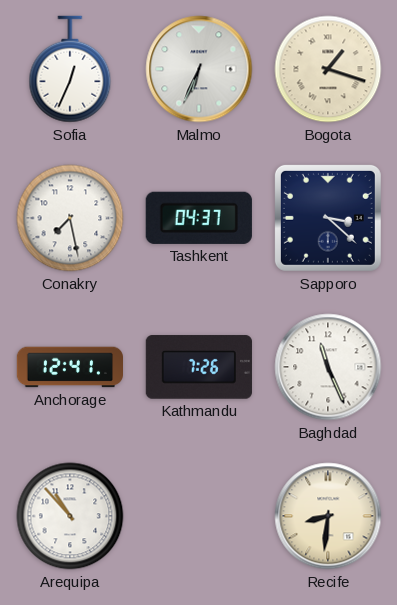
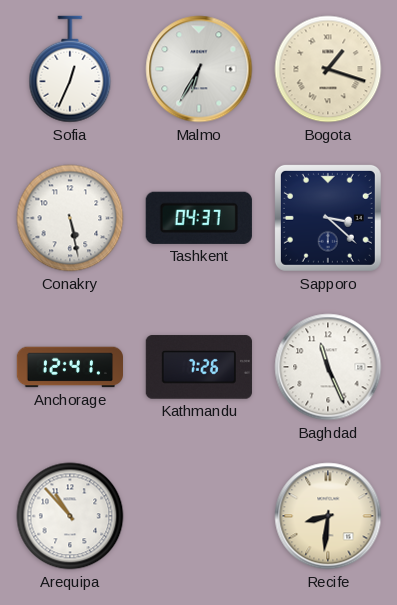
Malmo: 6:34 -> 6:35 (199, 69)
Conakry: 7:28 -> 5:28 (70, 218)
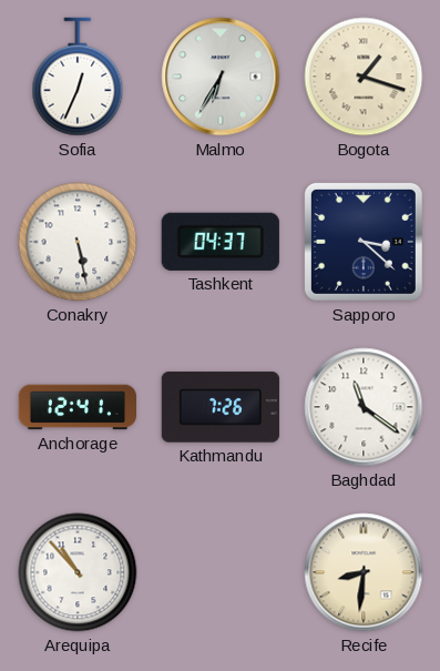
Baghdad: 11:26 -> 11:21 (364, 407)
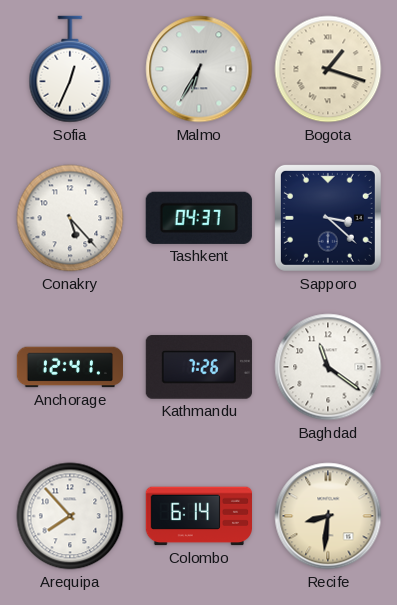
Conakry: 5:28 -> 5:23 (70, 218)
Arequipa: 10:53 -> 7:53 (70, 516)
Colombo: none -> 6:14 (198, 516)
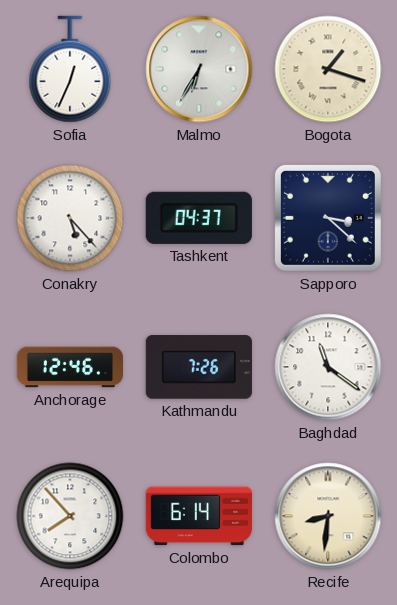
Anchorage: 12:41 -> 12:46 (70, 367)
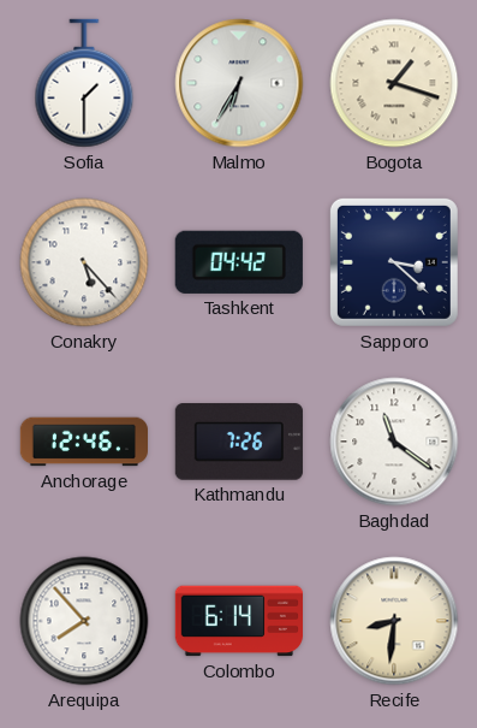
Sofia: 12:34 -> 1:30 (84, 83)
Tashkent: 04:37 -> 04:42 (239, 262)
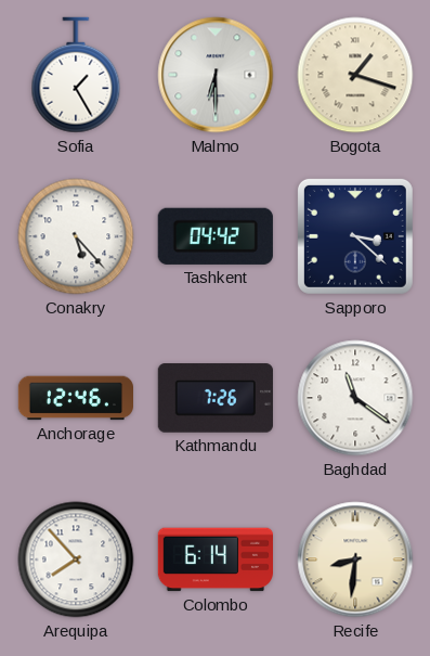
Sofia: 1:30 -> 1:25 (76, 75)
Malmo: 6:35 -> 6:30 (216, 75)
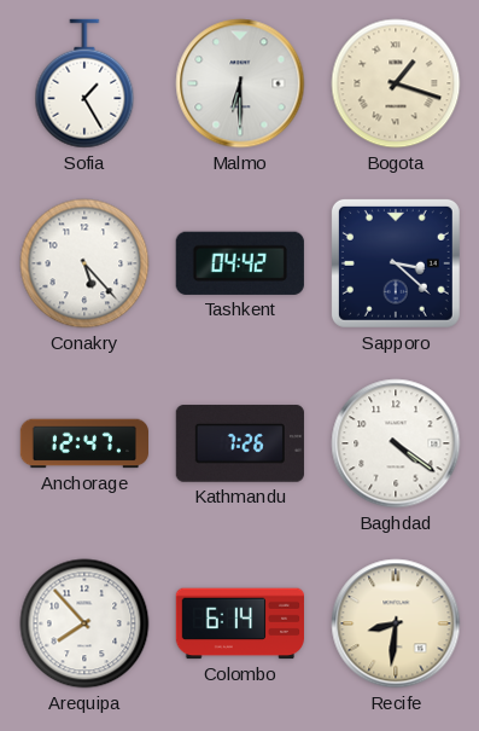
Anchorage: 12:46 -> 12:47 (84, 443)
Baghdad: 11:21 -> 4:21 (396, 443)
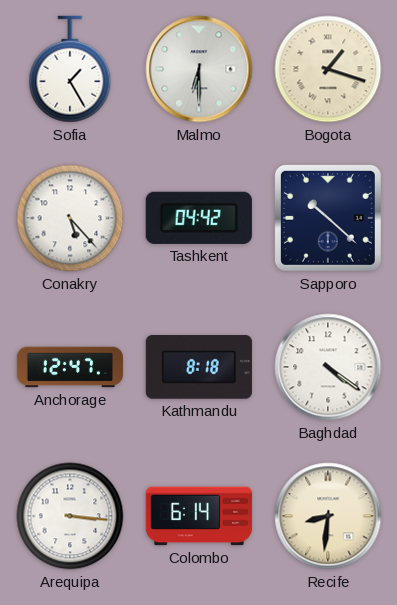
Sapporo: 3:22 -> 10:22 (328, 218)
Kathmandu: 7:26 -> 8:18 (199, 367)
Arequipa: 7:53 -> 3:16 (70, 516)
